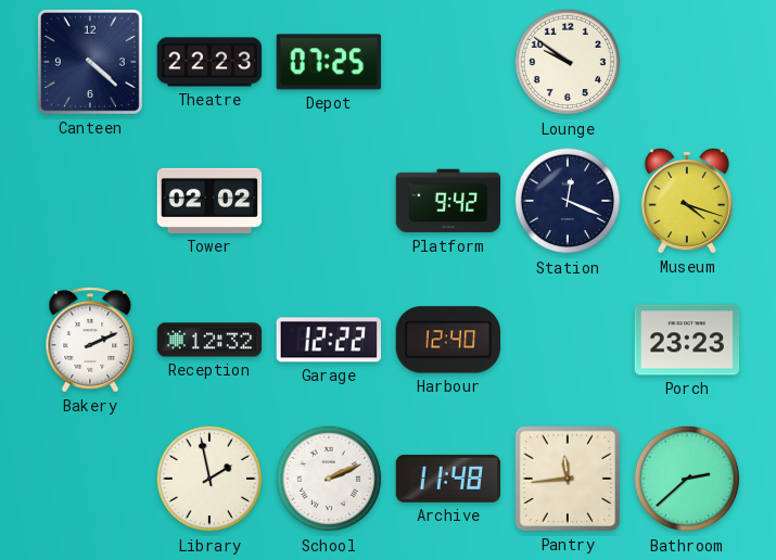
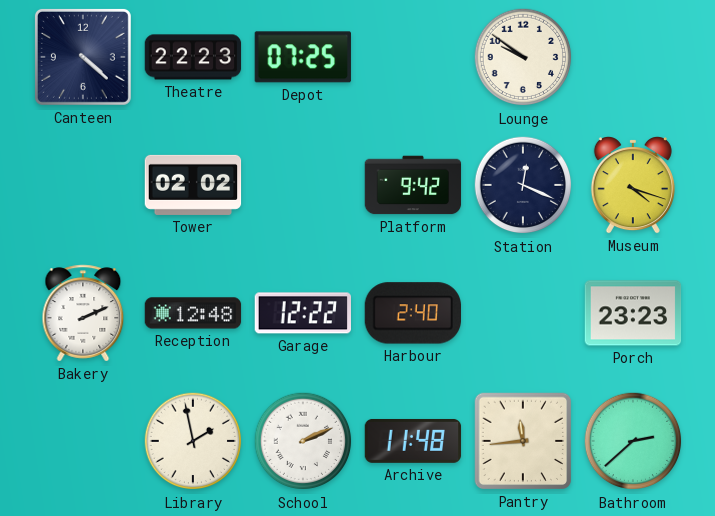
Reception: 12:32 -> 12:48 (193, 313)
Harbour: 12:40 -> 2:40 (412, 313)
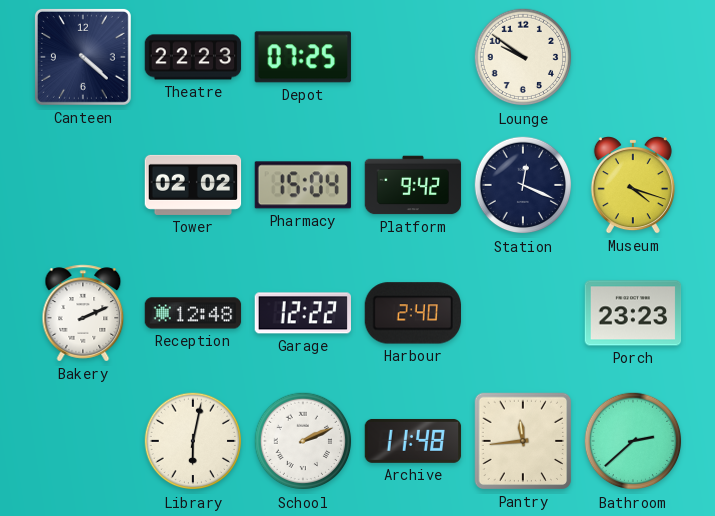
Pharmacy: none -> 15:04 (302, 185)
Library: 1:58 -> 6:02 (193, 441)
